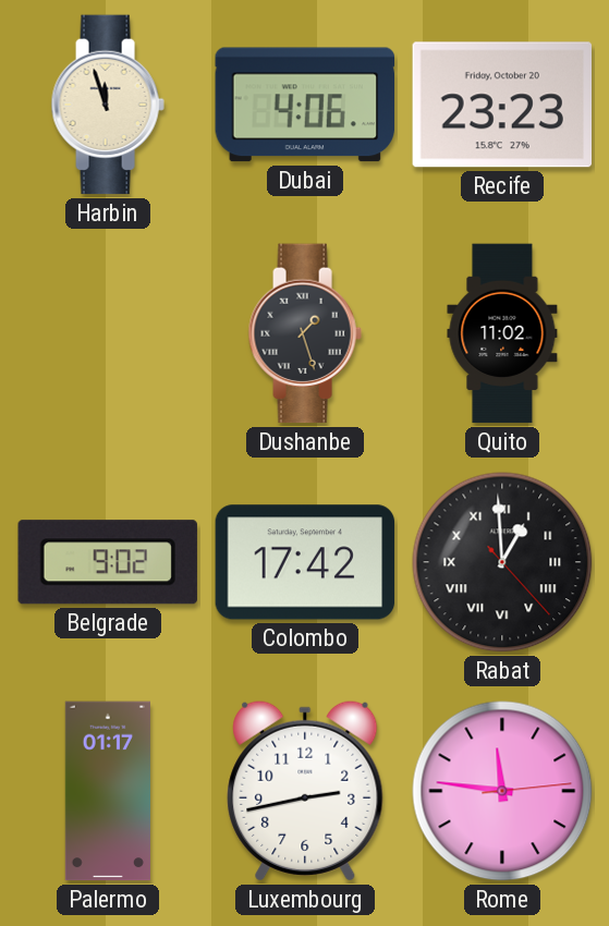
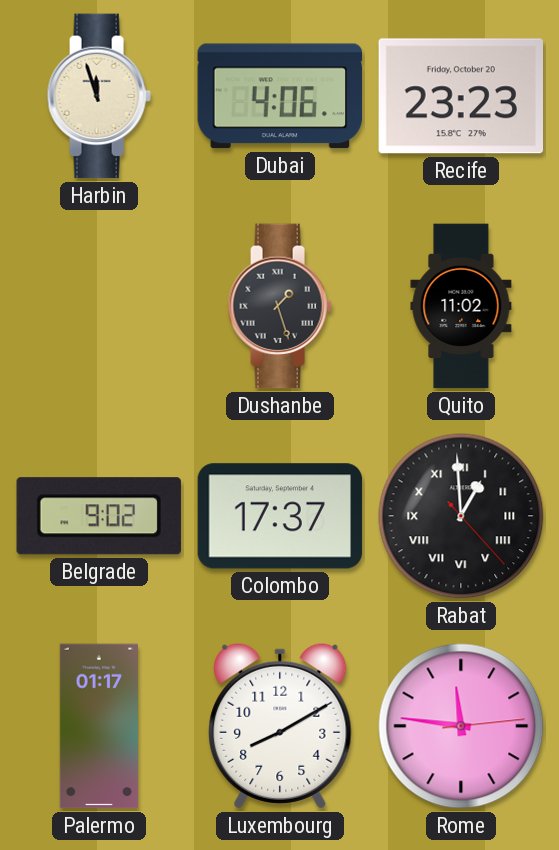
Colombo: 17:42 -> 17:37 (280, 516)
Luxembourg: 2:43 -> 8:10 (280, 726)
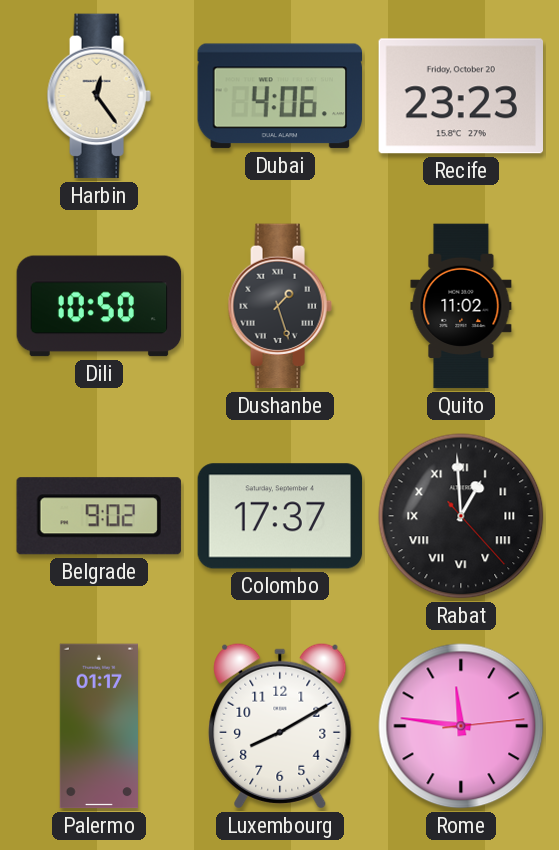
Harbin: 11:57 -> 12:24 (99, 96)
Dili: none -> 10:50 (99, 306)
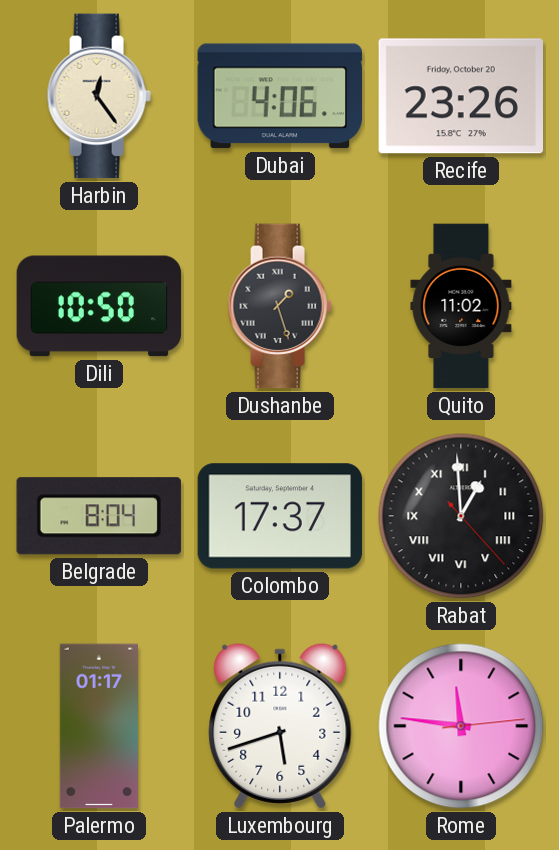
Recife: 23:23 -> 23:26 (461, 96)
Belgrade: 9:02 -> 8:04 (99, 516)
Luxembourg: 8:10 -> 5:42 (280, 726)
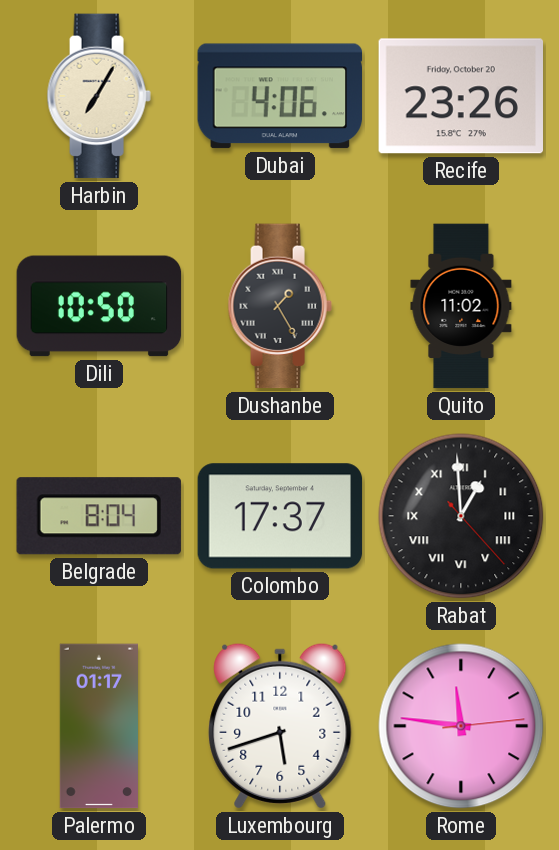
Harbin: 12:24 -> 7:05 (99, 96)
Dushanbe: 1:27 -> 1:25 (280, 306)
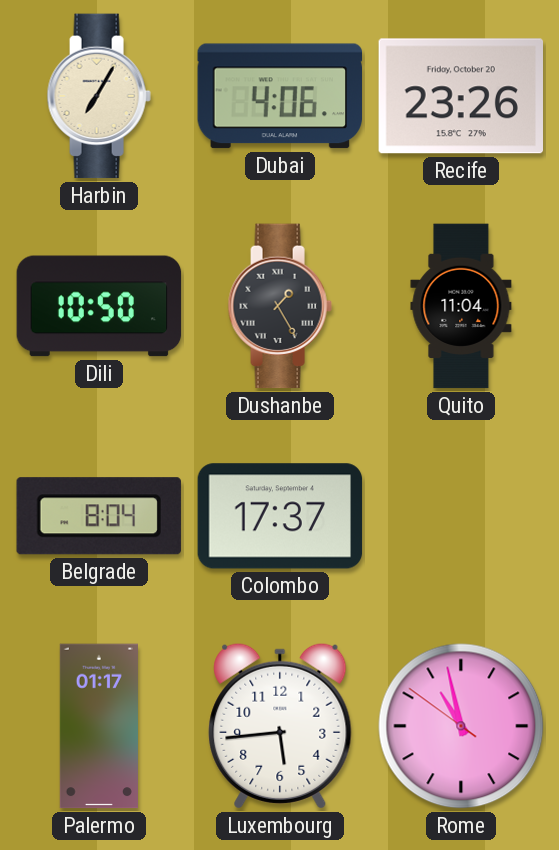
Quito: 11:02 -> 11:04 (461, 306)
Rabat: 12:59 -> none (461, 516)
Luxembourg: 5:42 -> 5:44 (280, 726)
Rome: 11:46 -> 10:57 (461, 726)
